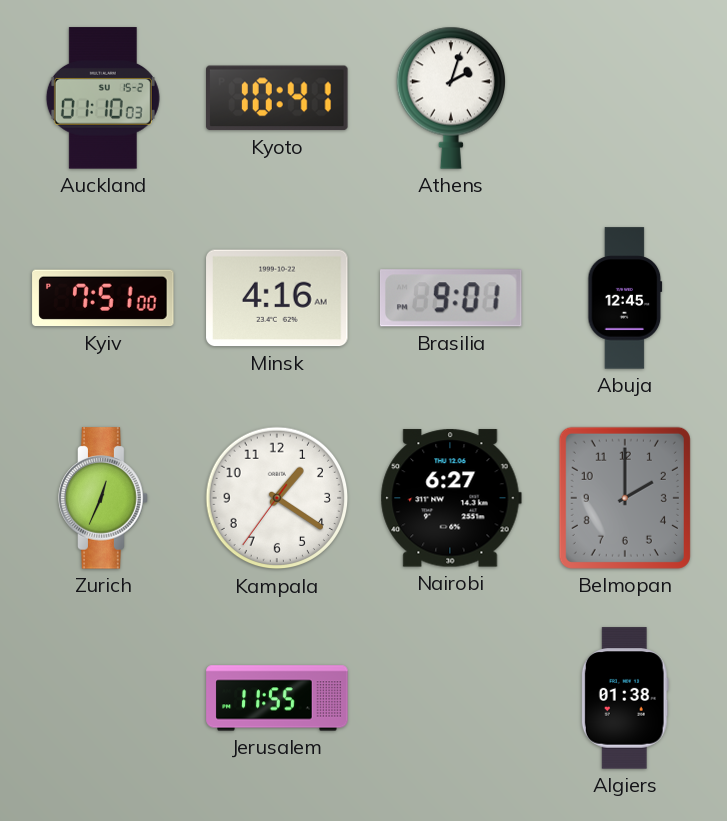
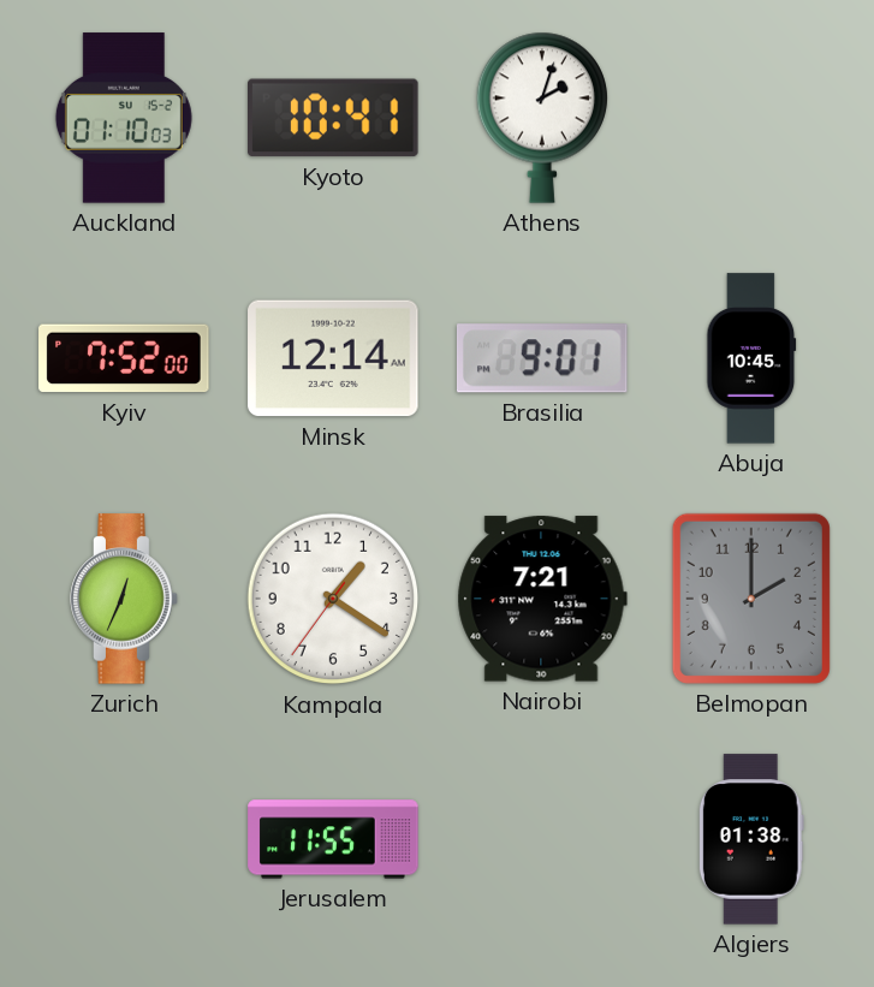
Kyiv: 7:51 -> 7:52 (124, 358)
Minsk: 4:16 -> 12:14 (333, 358)
Abuja: 12:45 -> 10:45 (751, 358)
Nairobi: 6:27 -> 7:21 (542, 599)
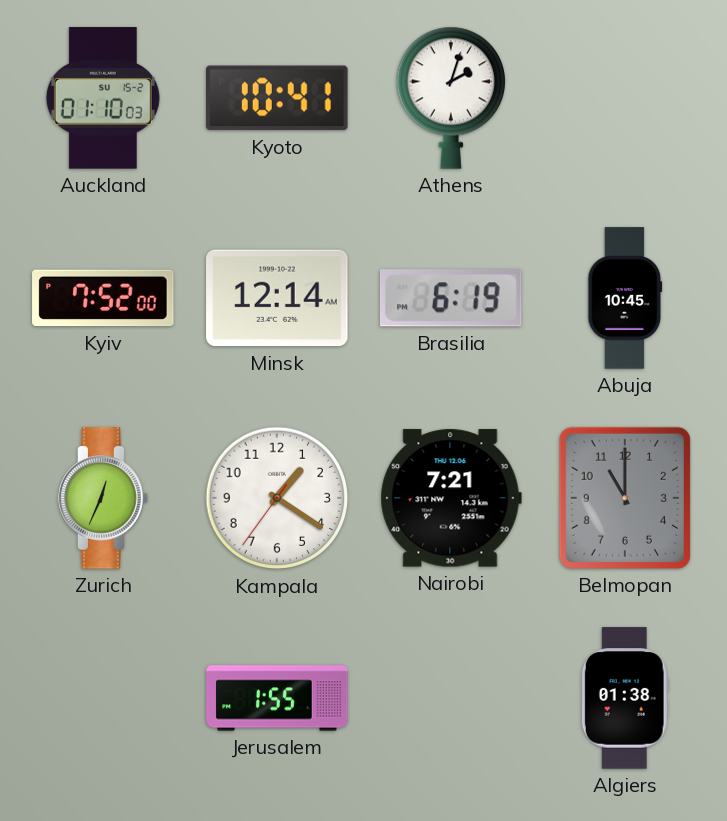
Brasilia: 9:01 -> 6:19 (451, 298)
Belmopan: 2:00 -> 11:00 (625, 498)
Jerusalem: 11:55 -> 1:55 (277, 698)
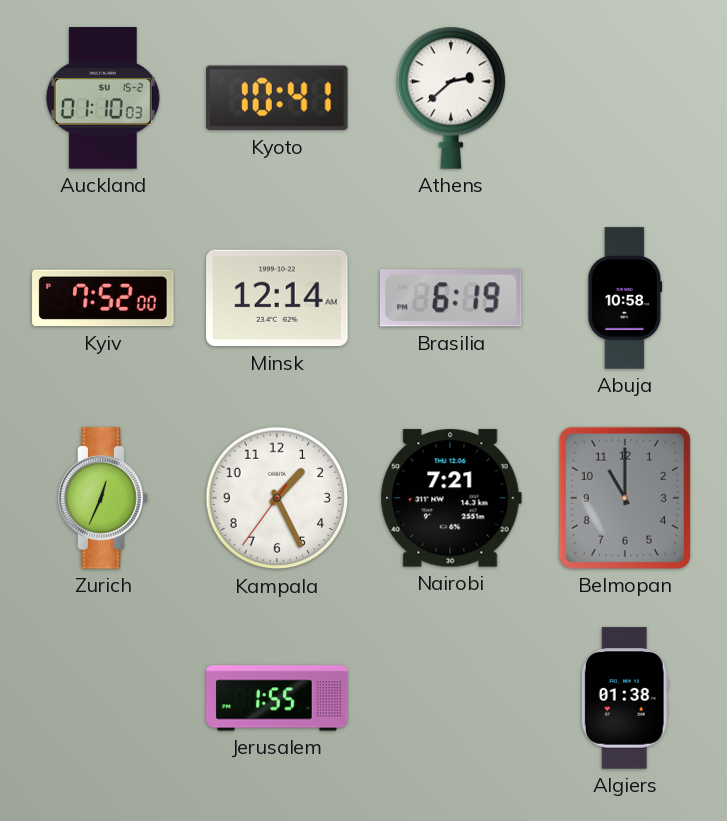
Athens: 2:03 -> 2:38 (450, 98)
Abuja: 10:45 -> 10:58 (625, 298)
Kampala: 1:20 -> 1:25 (277, 498)
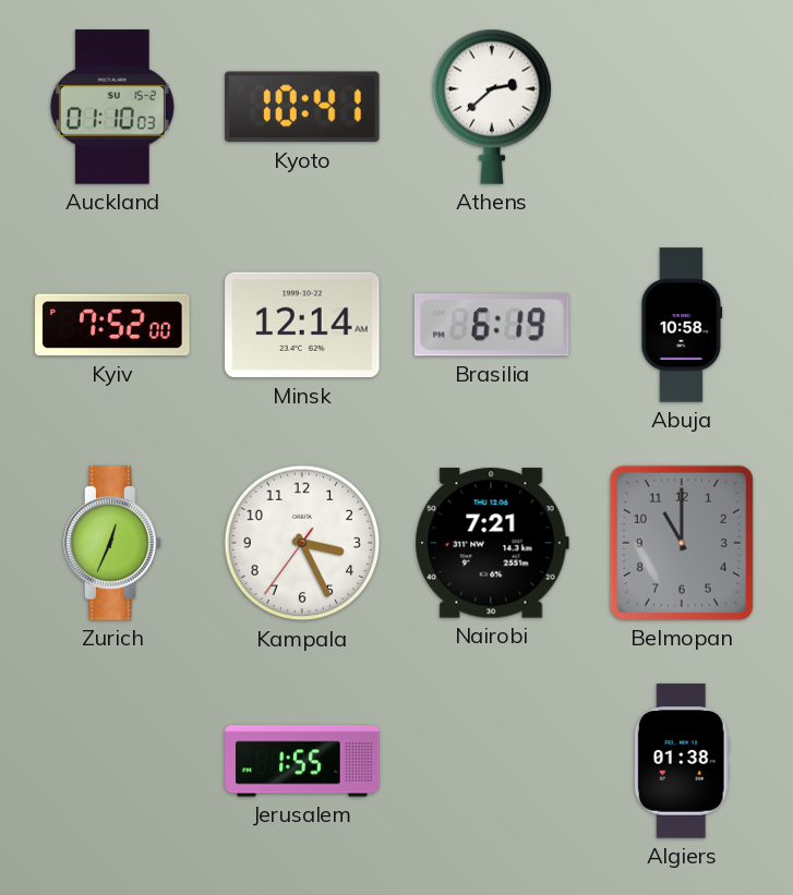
Kampala: 1:25 -> 3:25 (302, 543)
